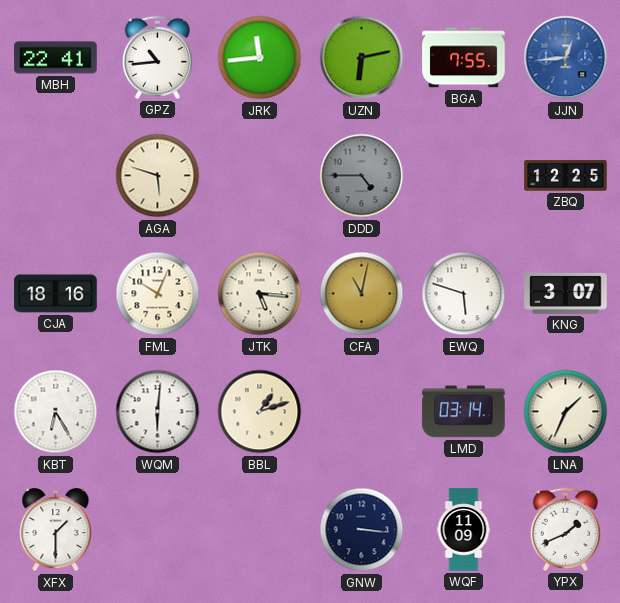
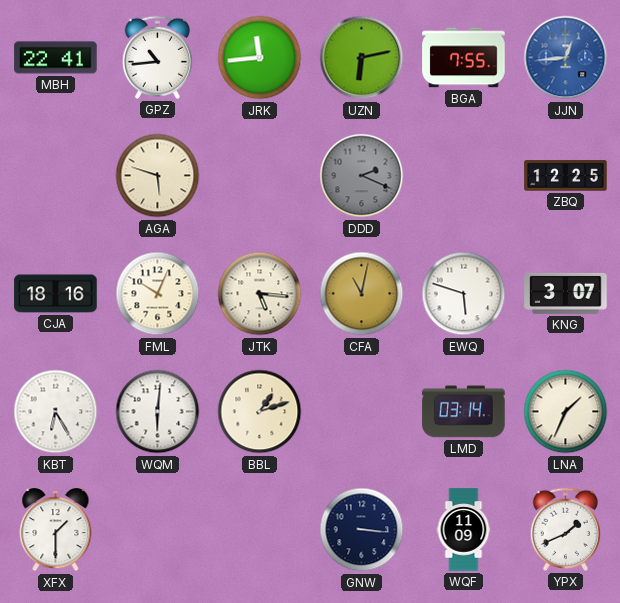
DDD: 4:45 -> 2:19 (362, 176)
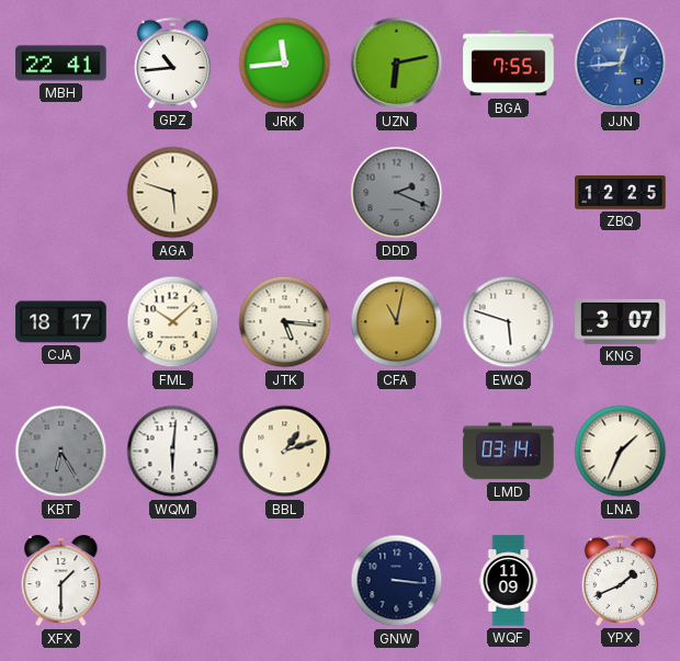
CJA: 18:16 -> 18:17 (61, 322)
FML: 10:04 -> 10:08 (173, 322)
KBT dial: white -> grey (61, 452)
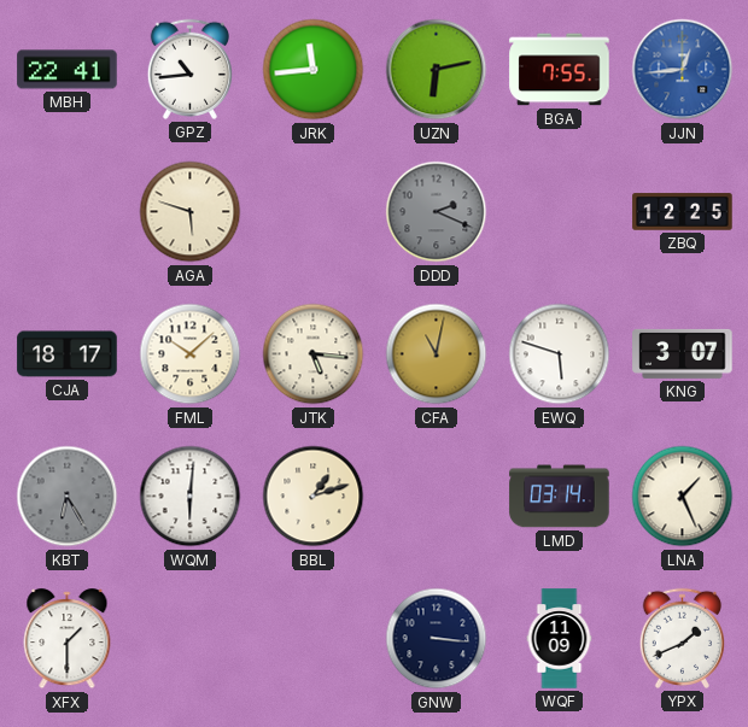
LNA: 1:34 -> 1:26 (683, 497)
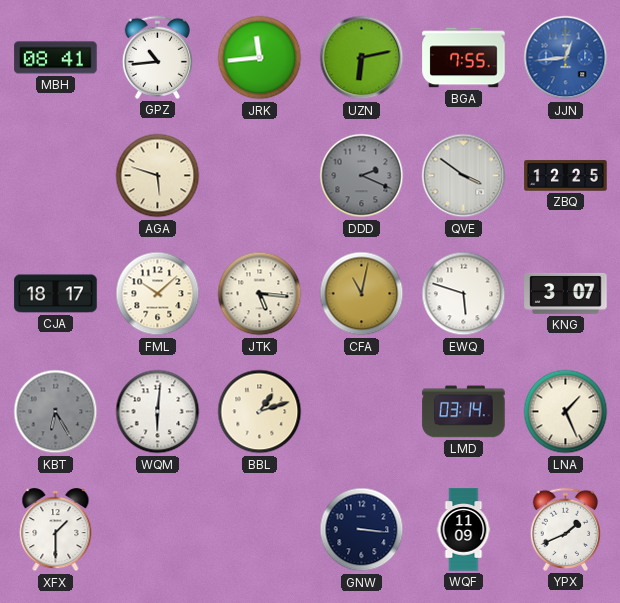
MBH: 22:41 -> 08:41 (56, 58)
QVE: none -> 3:51 (464, 176)
